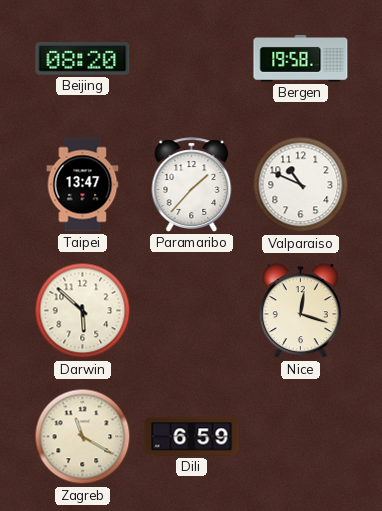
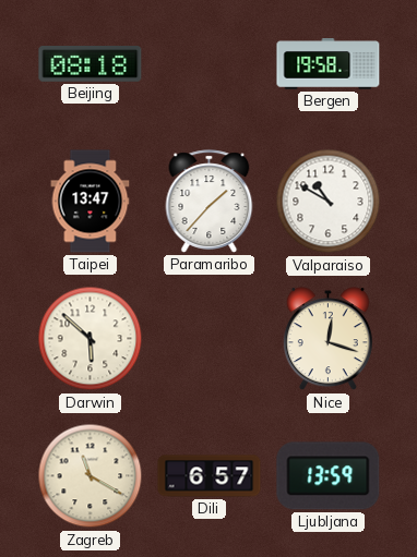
Beijing: 08:20 -> 08:18 (91, 64)
Valparaiso: 10:49 -> 10:50 (329, 202)
Dili: 6:59 -> 6:57 (210, 476)
Ljubljana: none -> 13:59 (329, 476)
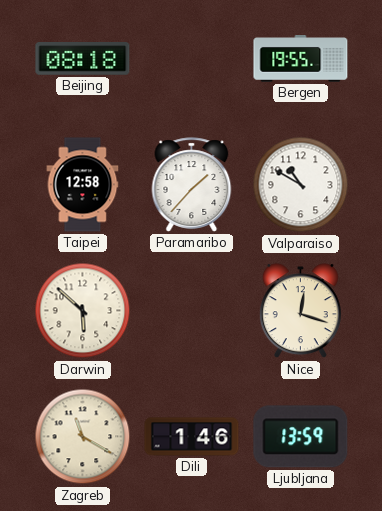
Bergen: 19:58 -> 19:55 (301, 59)
Taipei: 13:47 -> 12:58 (83, 185)
Dili: 6:57 -> 1:46 (192, 437)
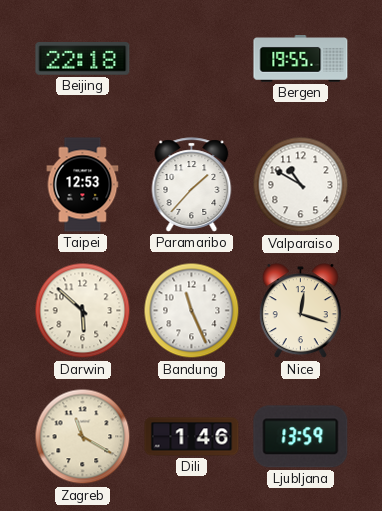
Beijing: 08:18 -> 22:18 (83, 59)
Taipei: 12:58 -> 12:53 (83, 185)
Bandung: none -> 11:26 (192, 311)
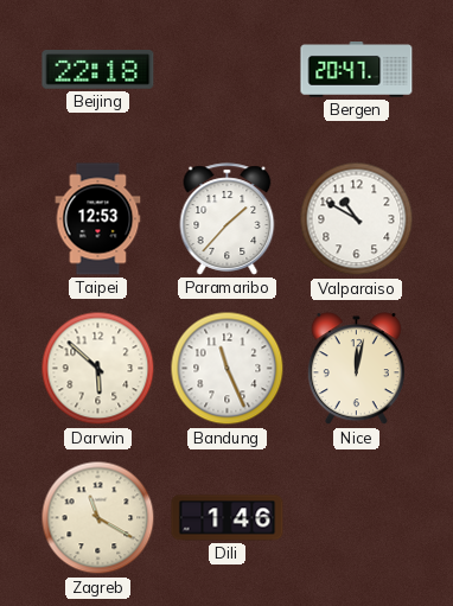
Bergen: 19:55 -> 20:47 (357, 70)
Nice: 12:18 -> 12:02 (356, 369)
Ljubljana: 13:59 -> none (301, 437)
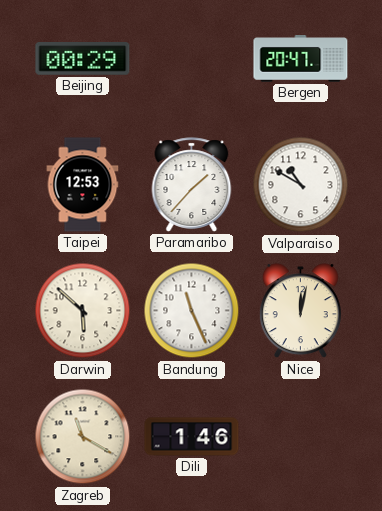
Beijing: 22:18 -> 00:29 (83, 59)
